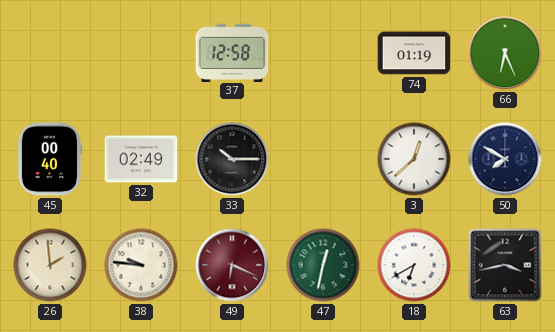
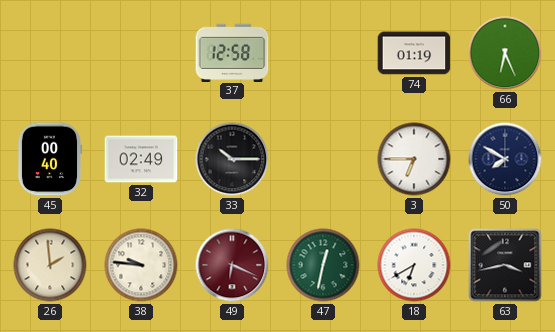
3: 12:38 -> 6:45 (414, 159)
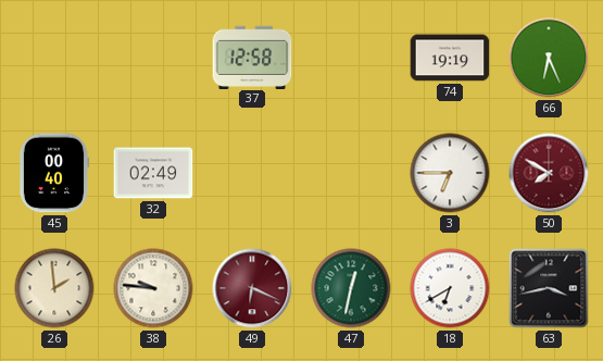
74: 01:19 -> 19:19 (450, 58)
33: 10:15 -> none (232, 159)
50 dial: navy -> burgundy (549, 173)
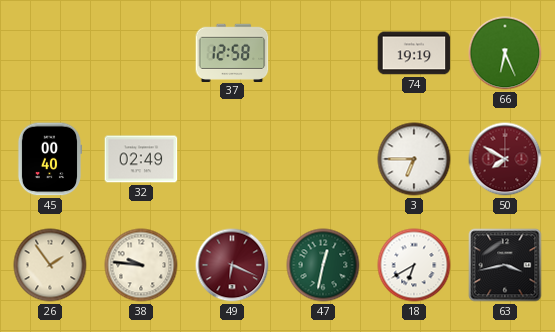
26: 1:59 -> 1:54 (50, 265)
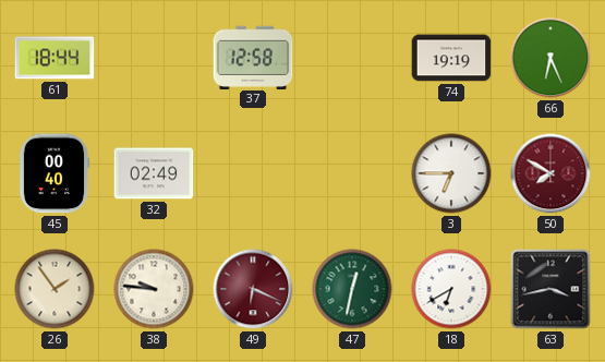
61: none -> 18:44 (55, 58)
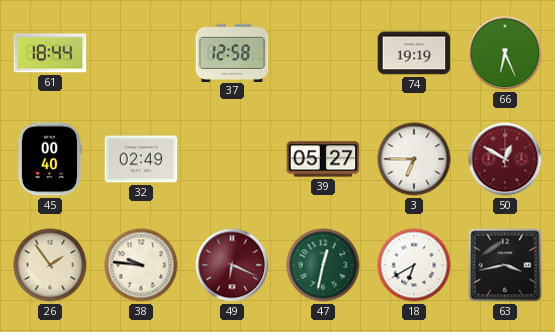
39: none -> 05:27 (323, 159)
50: 7:50 -> 12:50 (505, 159)
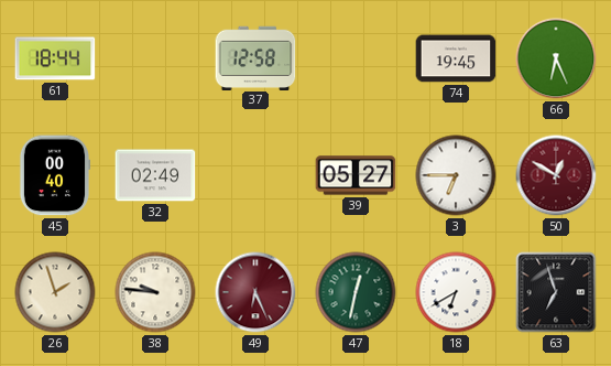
74: 19:19 -> 19:45 (456, 58)
26: 1:54 -> 1:57 (55, 292)
49: 6:19 -> 6:26 (255, 292)
63: 3:43 -> 6:57 (556, 292)
